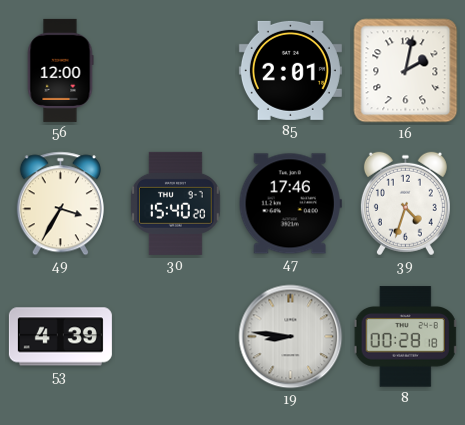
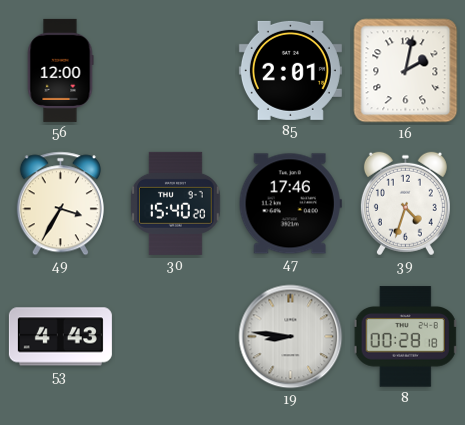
53: 4:39 -> 4:43 (60, 337)
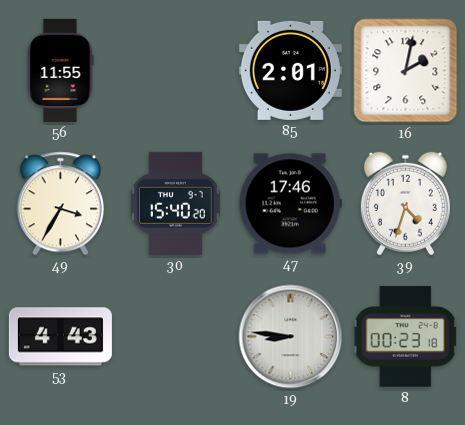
56: 12:00 -> 11:55 (60, 70)
8: 00:28 -> 00:23 (406, 337)
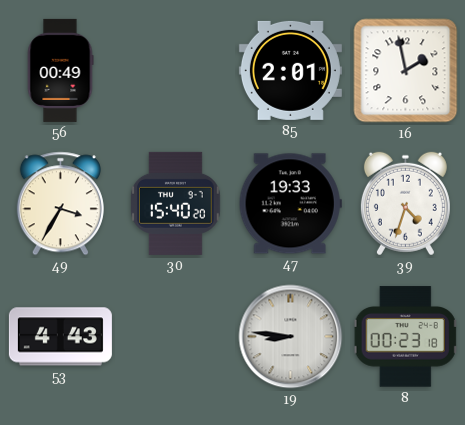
56: 11:55 -> 00:49 (60, 70)
16: 2:02 -> 1:58 (406, 71)
47: 17:46 -> 19:33 (290, 204)
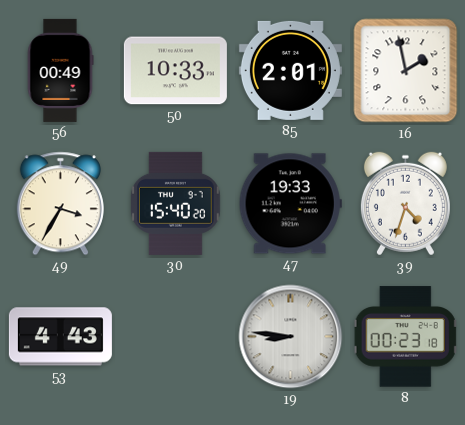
50: none -> 10:33 (175, 71)
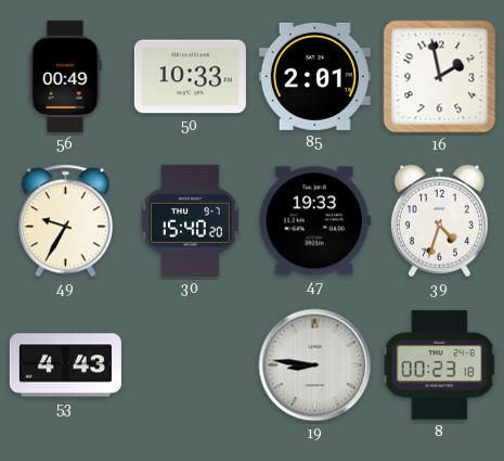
49: 3:35 -> 9:35 (65, 221)
